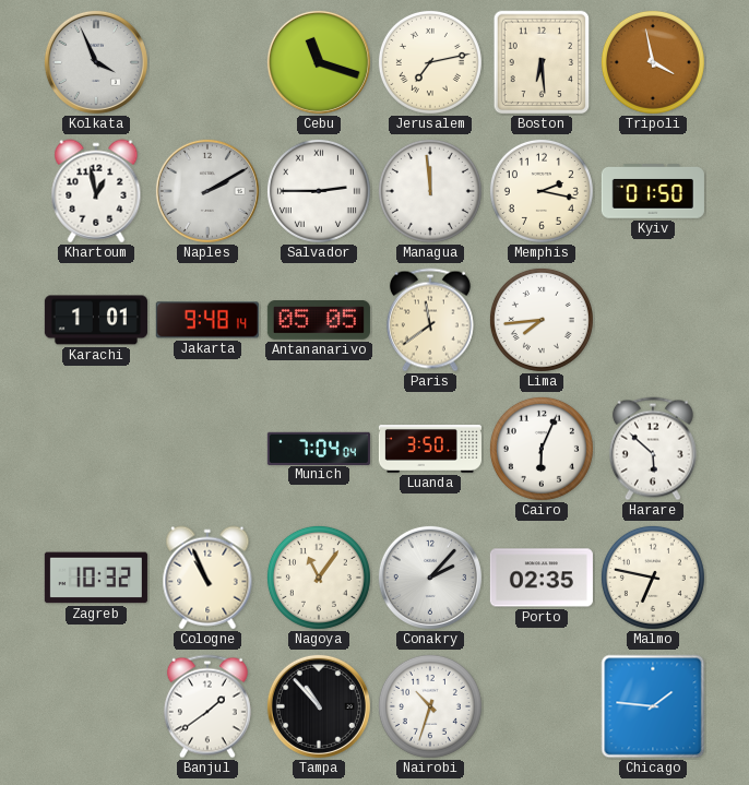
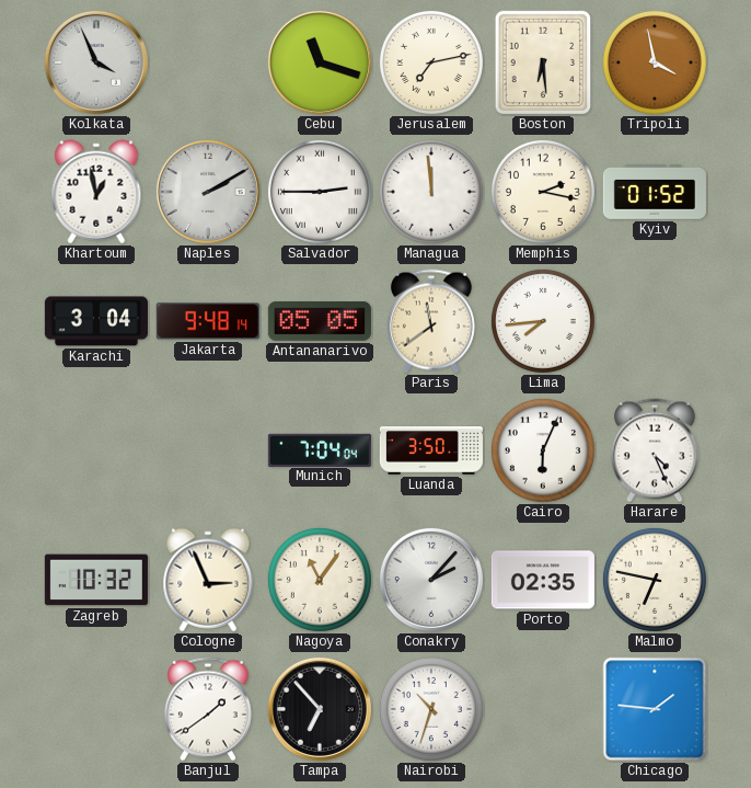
Kyiv: 01:50 -> 01:52 (655, 192)
Karachi: 1:01 -> 3:04 (96, 321)
Harare: 5:52 -> 4:26 (655, 450)
Cologne: 10:56 -> 2:56 (208, 580)
Tampa: 10:53 -> 6:53 (320, 709)
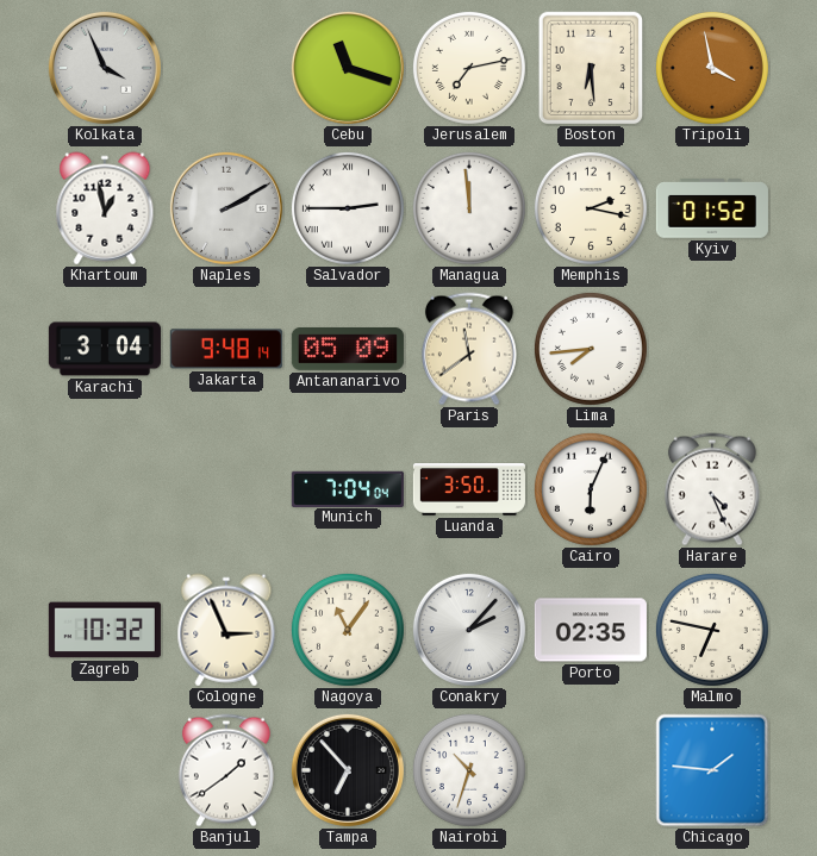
Antananarivo: 05:05 -> 05:09 (348, 350)
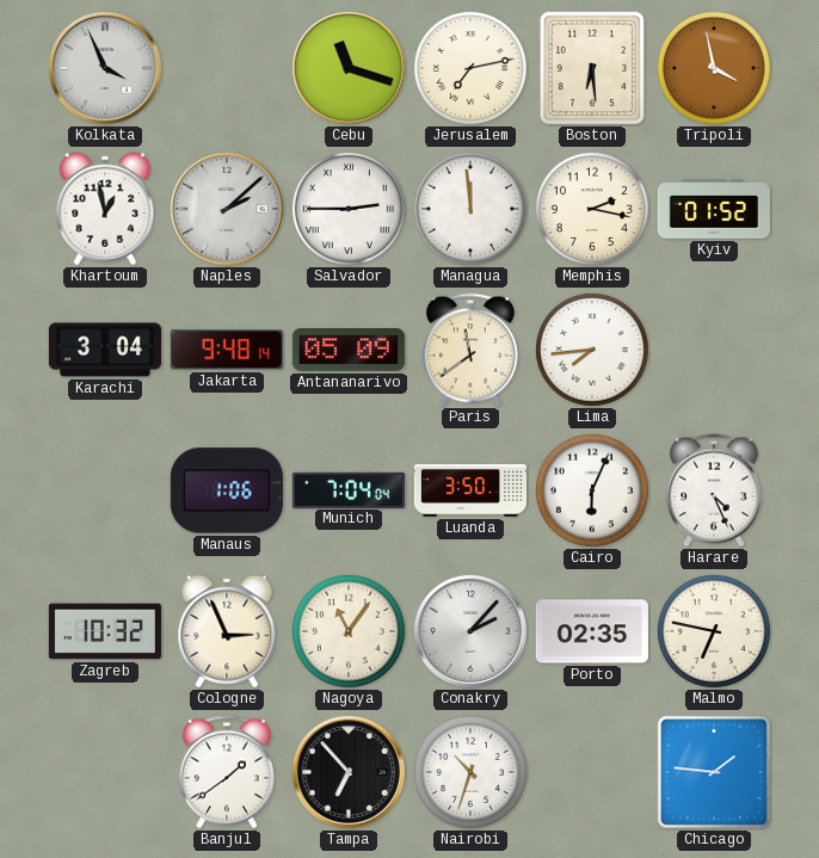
Naples: 2:10 -> 2:08 (227, 209)
Manaus: none -> 1:06 (227, 490)
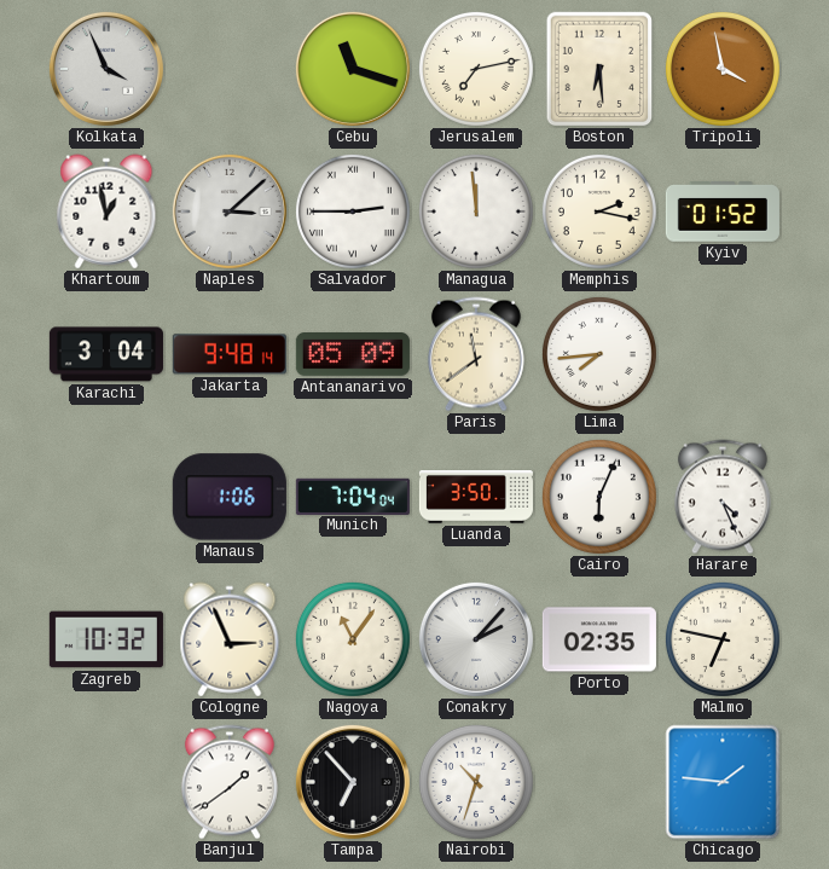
Naples: 2:08 -> 3:08 (230, 212)
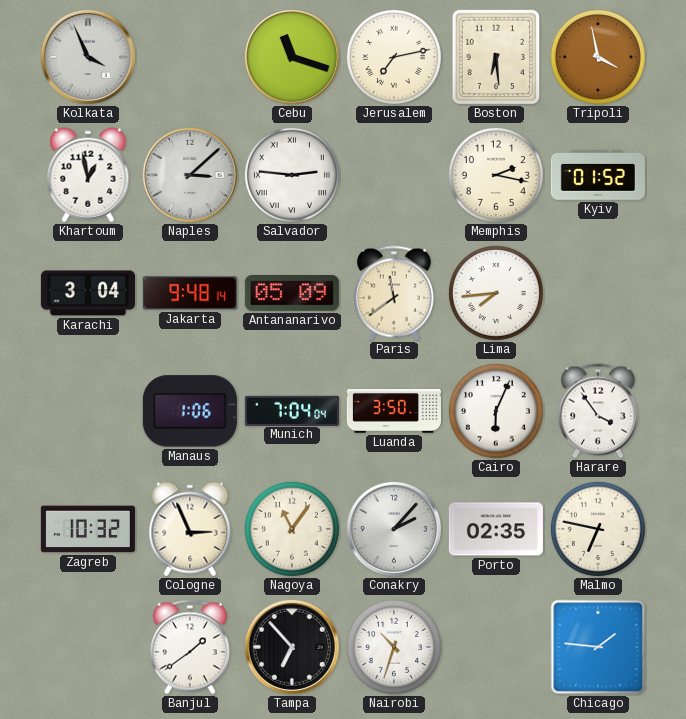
Salvador: 2:45 -> 2:46 (292, 175)
Managua: 11:59 -> none (476, 212)
Harare: 4:26 -> 3:54 (598, 411)
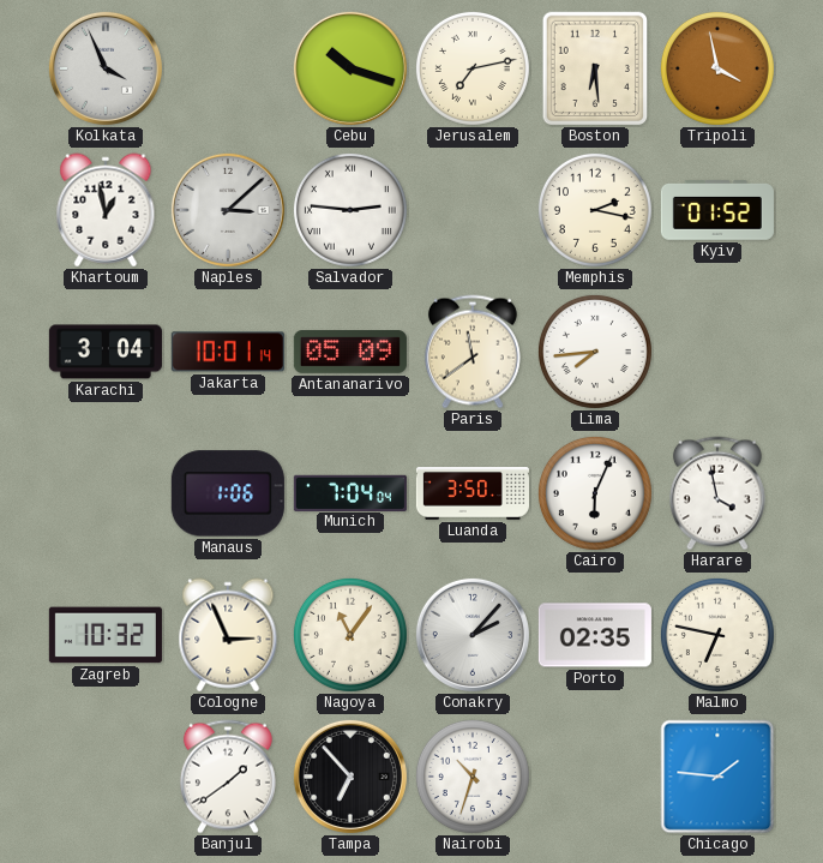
Cebu: 11:18 -> 10:18 (350, 68)
Jakarta: 9:48 -> 10:01 (228, 352)
Harare: 3:54 -> 3:58 (717, 493)
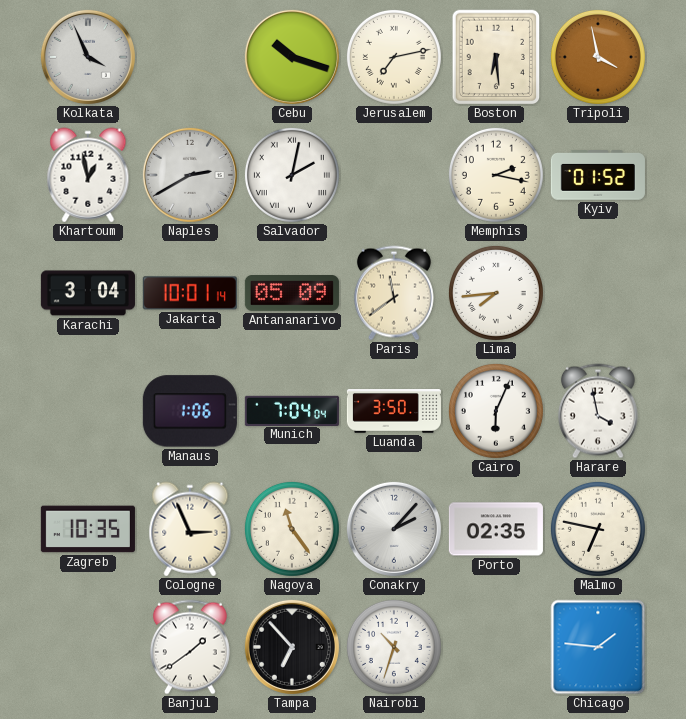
Naples: 3:08 -> 2:40 (190, 175)
Salvador: 2:46 -> 2:02 (292, 175)
Zagreb: 10:32 -> 10:35 (88, 529)
Nagoya: 11:06 -> 11:24 (292, 529)
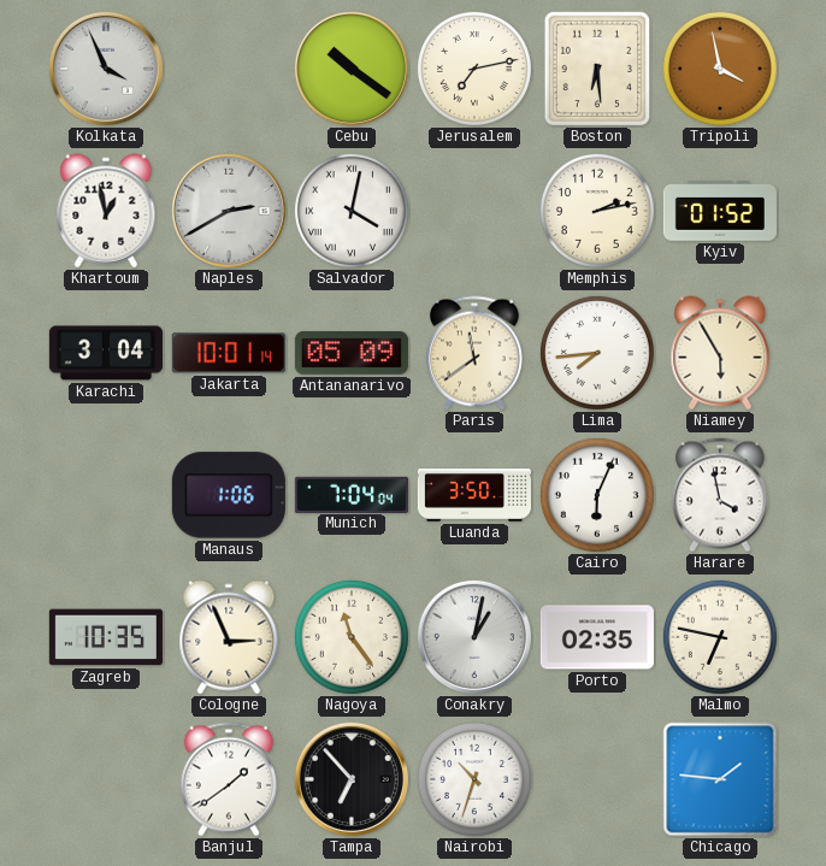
Cebu: 10:18 -> 10:21 (352, 69)
Salvador: 2:02 -> 4:02 (352, 211)
Memphis: 2:17 -> 2:13 (597, 211)
Niamey: none -> 5:55 (720, 353)
Conakry: 2:07 -> 1:02 (474, 637)
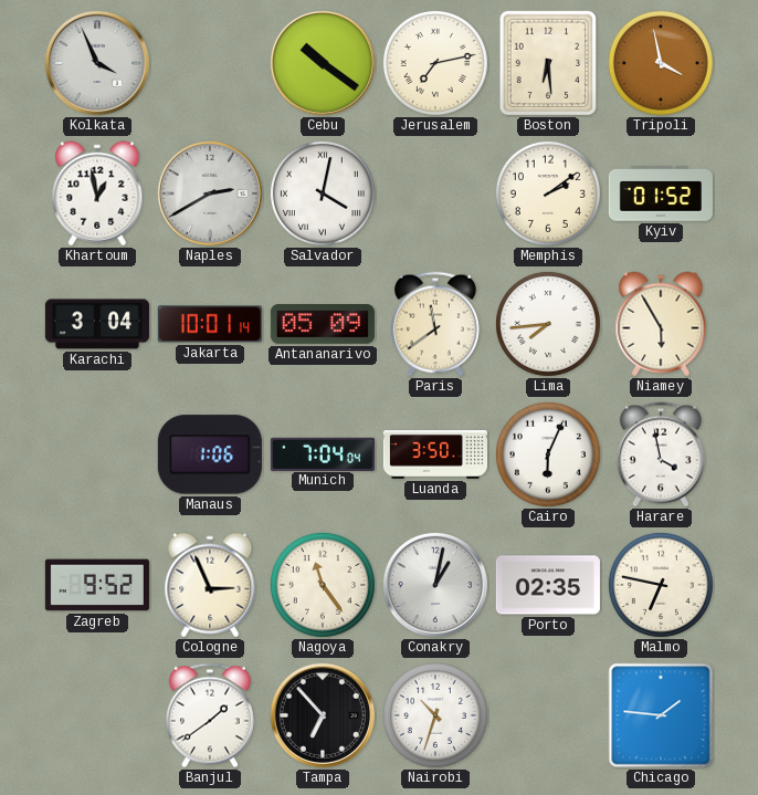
Memphis: 2:13 -> 2:09 (548, 193)
Zagreb: 10:35 -> 9:52 (97, 585)
